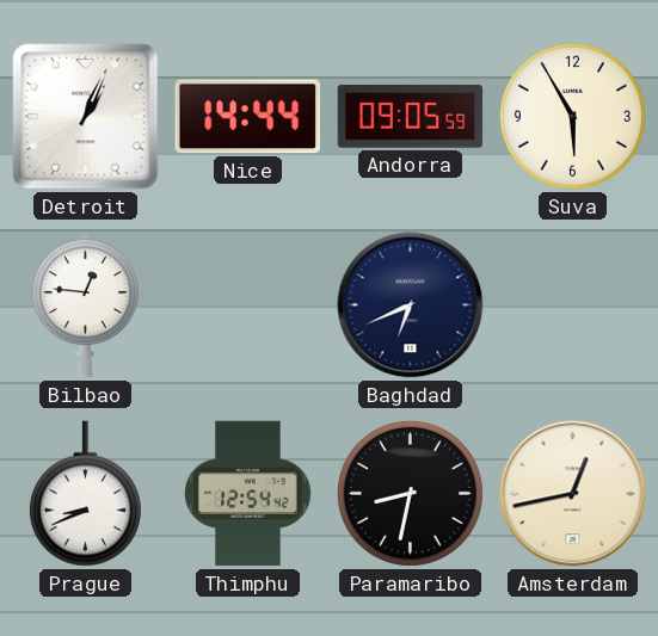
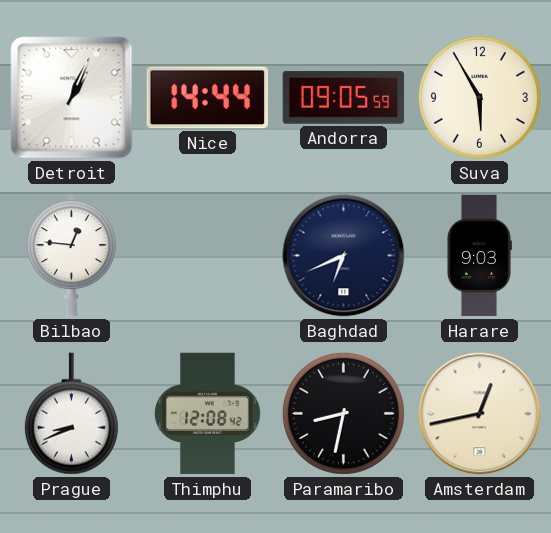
Harare: none -> 9:03 (480, 256)
Thimphu: 12:54 -> 12:08 (208, 414)
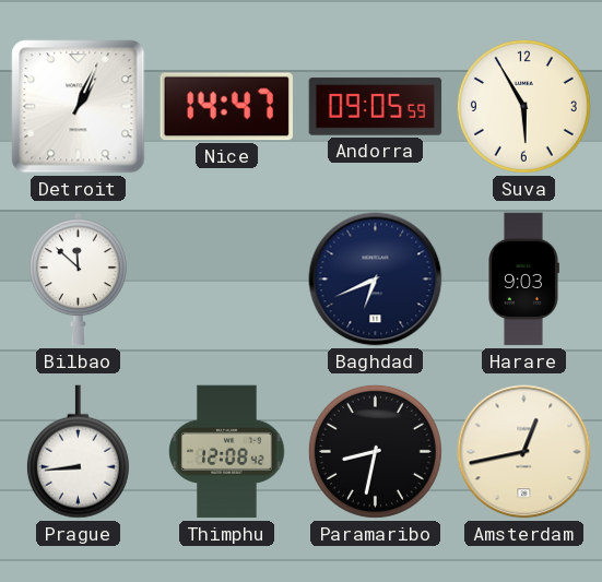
Nice: 14:44 -> 14:47 (226, 107)
Bilbao: 12:46 -> 11:52 (78, 280)
Prague: 8:41 -> 8:44 (78, 452)
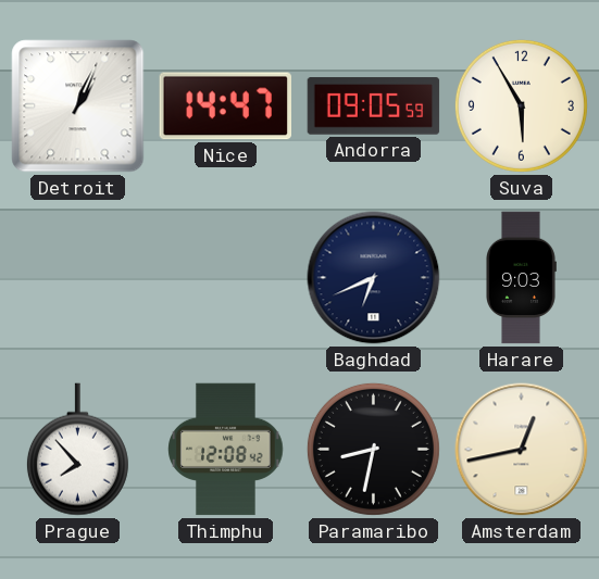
Bilbao: 11:52 -> none (78, 280)
Prague: 8:44 -> 7:53 (77, 450)
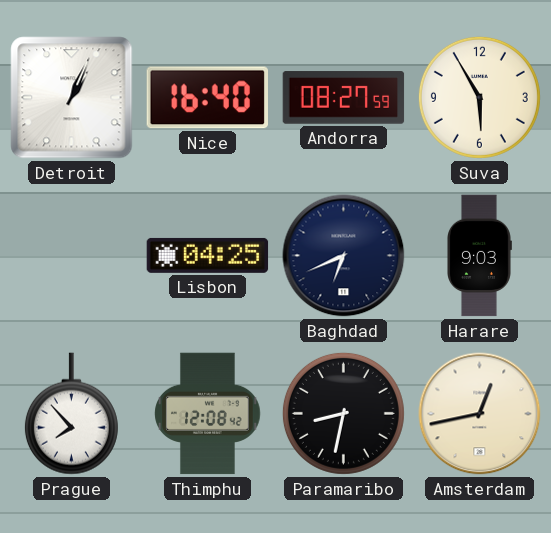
Nice: 14:47 -> 16:40 (207, 98)
Andorra: 09:05 -> 08:27 (344, 98)
Lisbon: none -> 04:25 (208, 255)
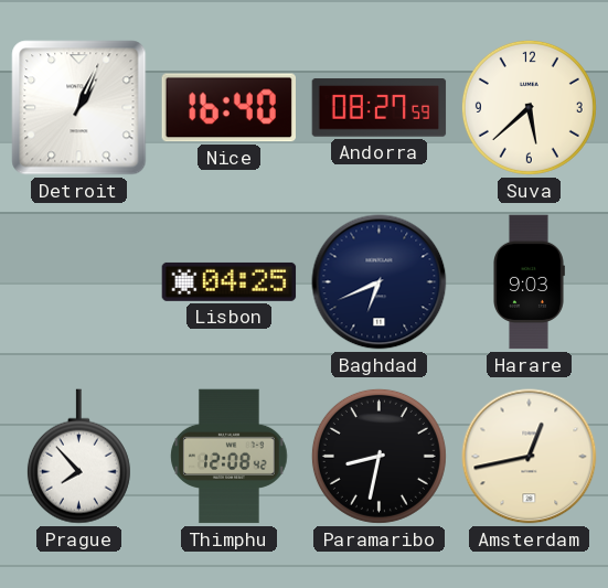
Suva: 5:55 -> 5:38 (529, 107)
